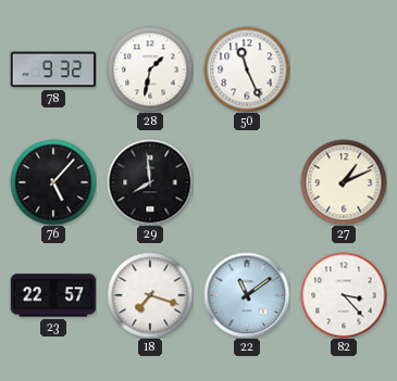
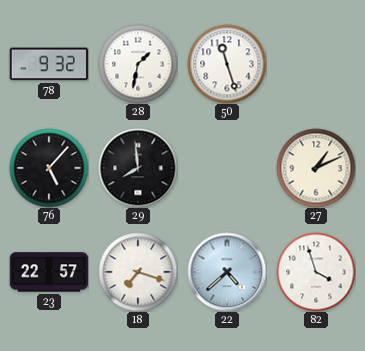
50: 11:26 -> 11:27 (227, 64)
22: 11:09 -> 4:38 (227, 272)
82: 3:23 -> 3:57 (316, 272)
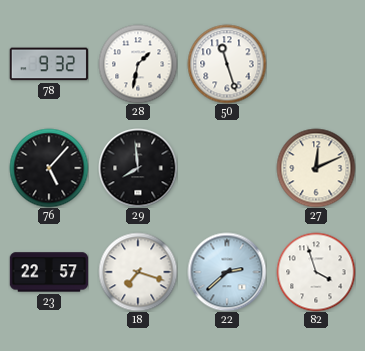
27: 1:11 -> 12:11 (316, 168)
22: 4:38 -> 2:38 (227, 272)
